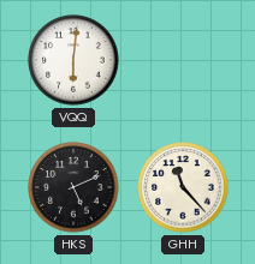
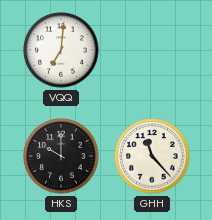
VQQ: 6:01 -> 7:01 (61, 50)
HKS: 5:11 -> 10:00 (61, 156)
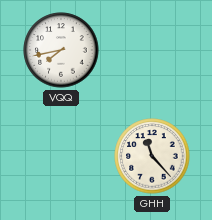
VQQ: 7:01 -> 7:43 (61, 50)
HKS: 10:00 -> none (61, 156)
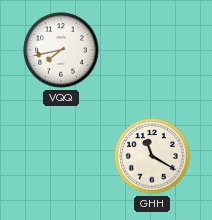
GHH: 11:23 -> 11:20 (152, 156)
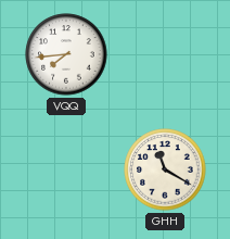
VQQ: 7:43 -> 7:44 (66, 54)
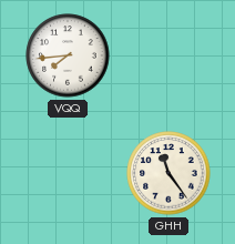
GHH: 11:20 -> 11:24 (168, 173)
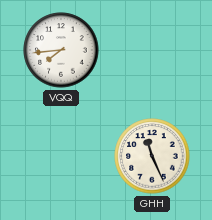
GHH: 11:24 -> 11:26 (152, 156)
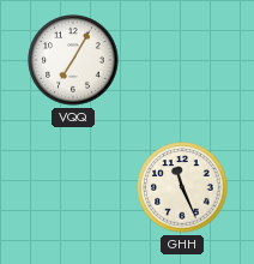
VQQ: 7:44 -> 7:05 (73, 60)
